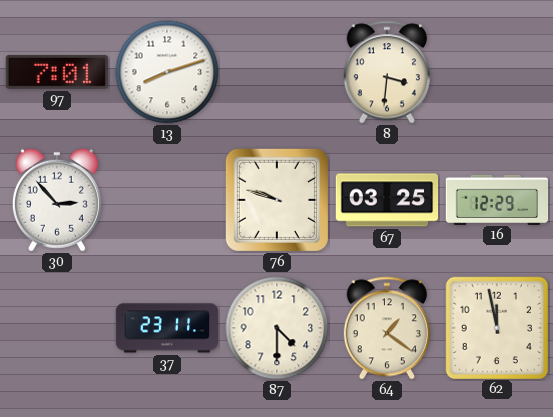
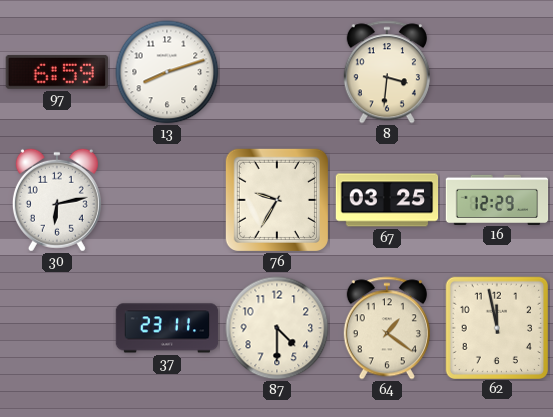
97: 7:01 -> 6:59 (56, 72)
30: 2:53 -> 6:13 (57, 200)
76: 9:48 -> 9:35 (277, 200)
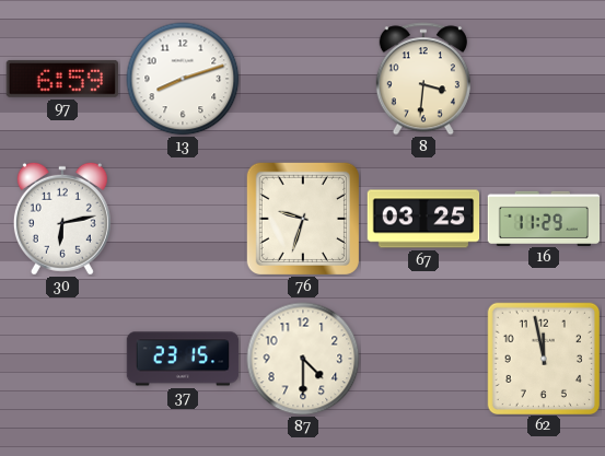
76: 9:35 -> 9:33 (303, 219)
16: 12:29 -> 11:29 (544, 218)
37: 23:11 -> 23:15 (183, 359)
64: 1:21 -> none (387, 328)
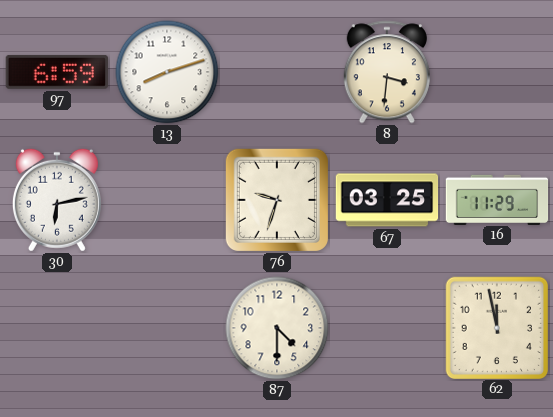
37: 23:15 -> none (183, 359)
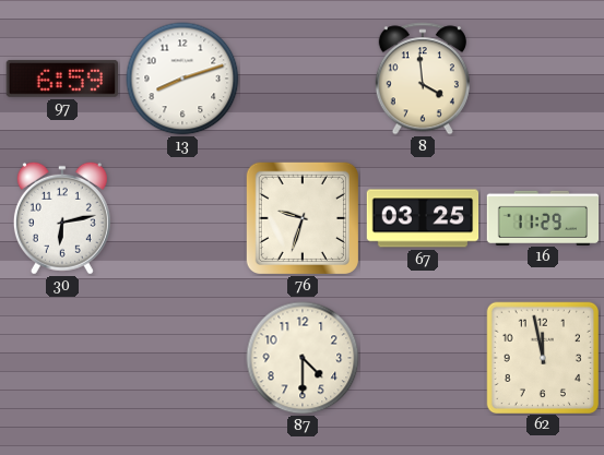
8: 3:31 -> 3:59 (423, 79)
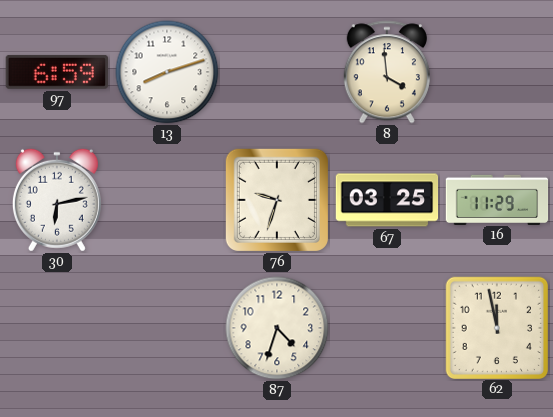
87: 4:30 -> 4:33 (277, 328)
